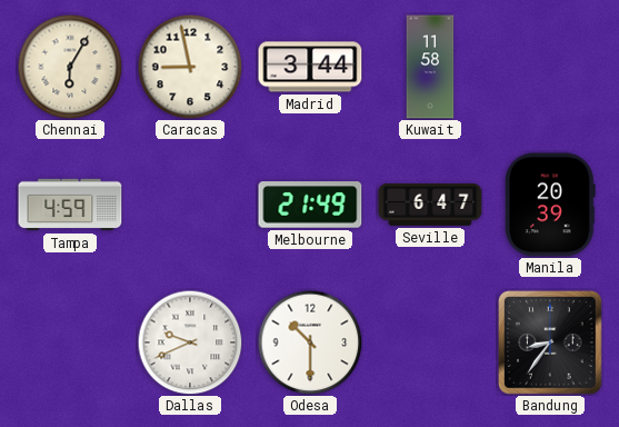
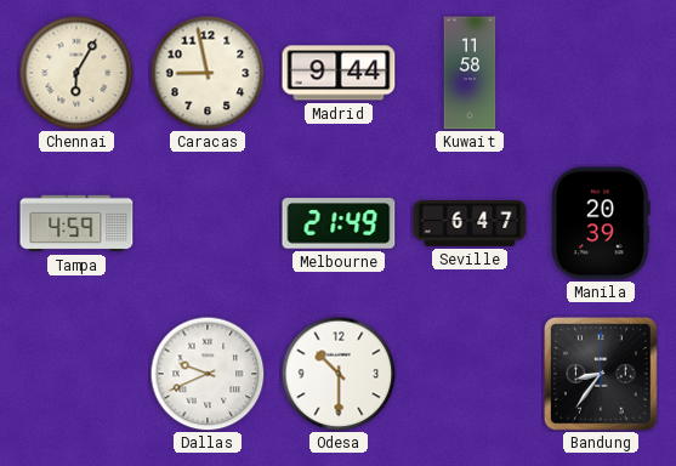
Madrid: 3:44 -> 9:44 (339, 73)
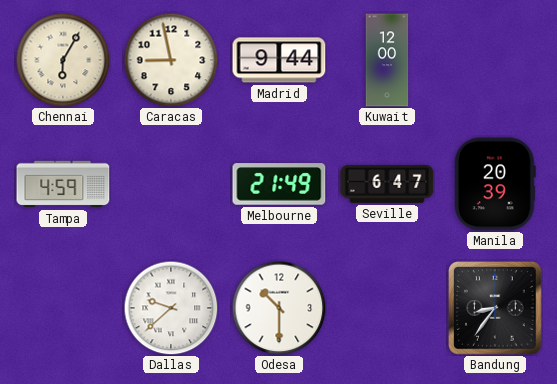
Kuwait: 11:58 -> 12:00 (387, 60)
Dallas: 9:41 -> 9:38 (171, 308)
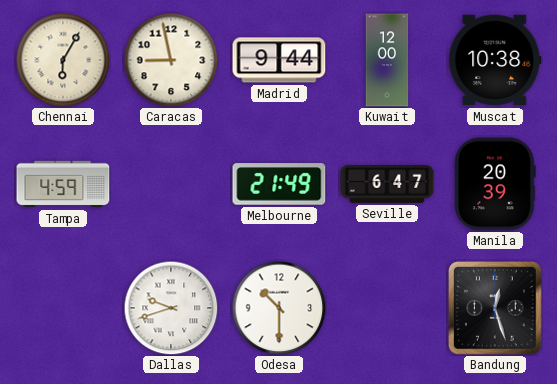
Muscat: none -> 10:38 (495, 60)
Dallas: 9:38 -> 9:42 (171, 308)
Bandung: 8:36 -> 12:27 (495, 308)
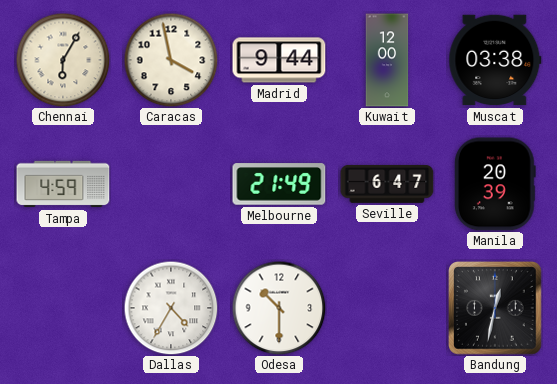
Caracas: 8:58 -> 3:58 (171, 60)
Muscat: 10:38 -> 03:38 (495, 60)
Dallas: 9:42 -> 4:35 (171, 308)
Bandung: 12:27 -> 12:32 (495, 308)
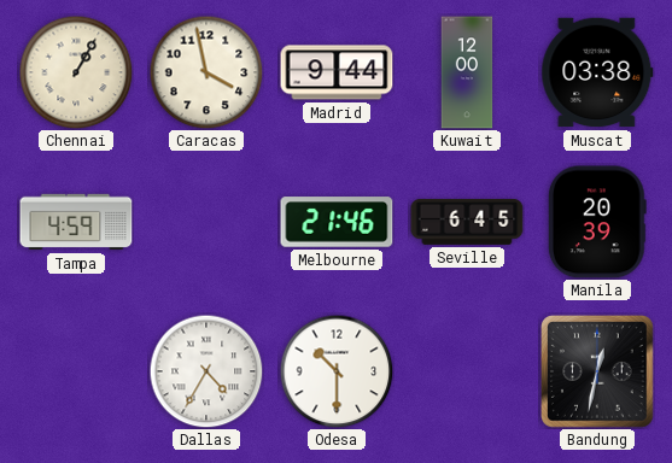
Chennai: 6:05 -> 1:05 (76, 72)
Melbourne: 21:49 -> 21:46 (337, 222)
Seville: 6:47 -> 6:45 (467, 222)
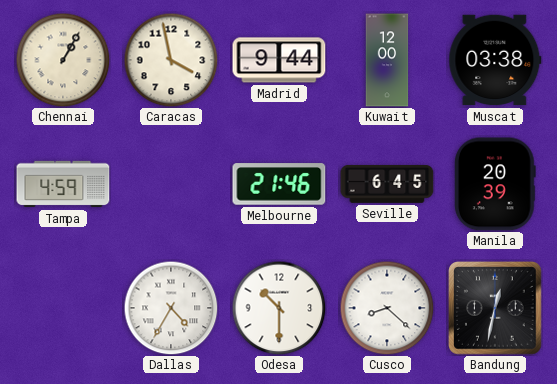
Cusco: none -> 8:22 (387, 308)
